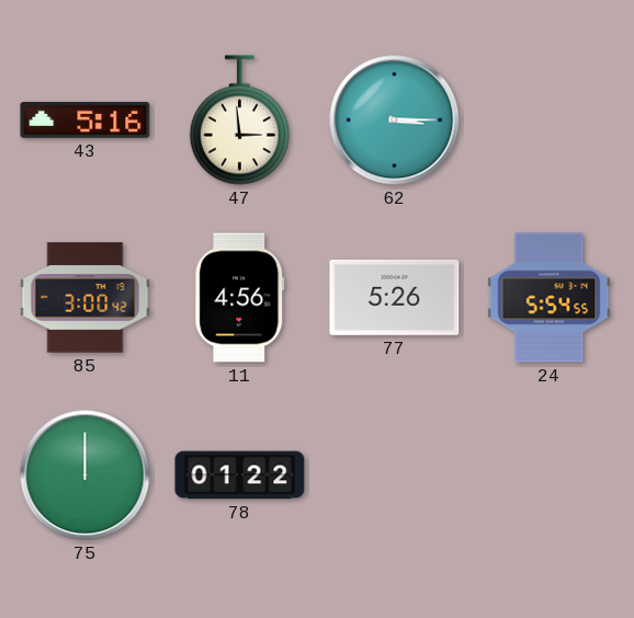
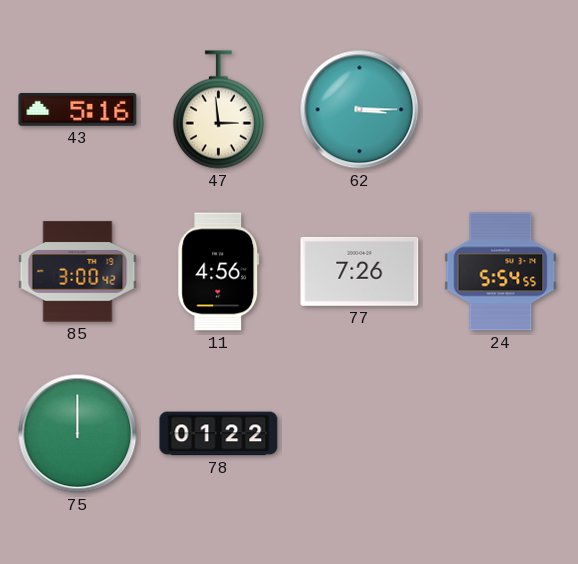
77: 5:26 -> 7:26 (360, 271)
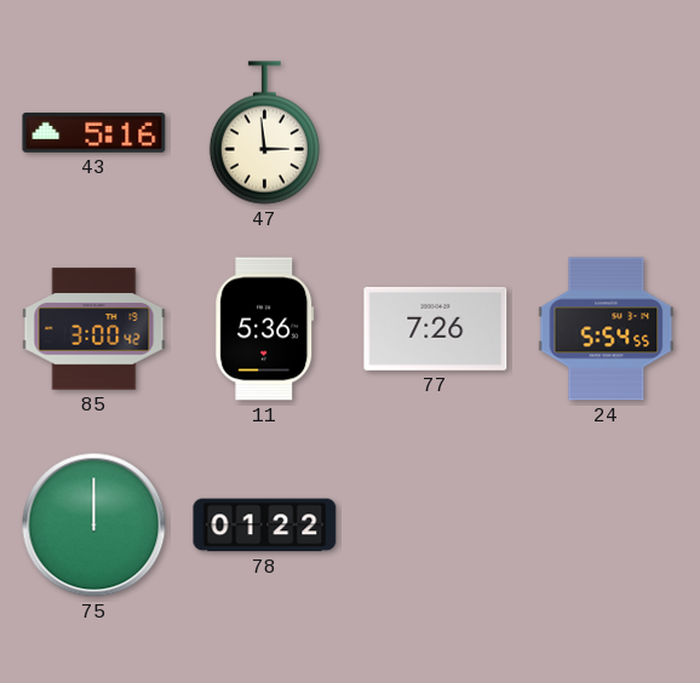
62: 3:15 -> none (360, 110)
11: 4:56 -> 5:36 (265, 329)
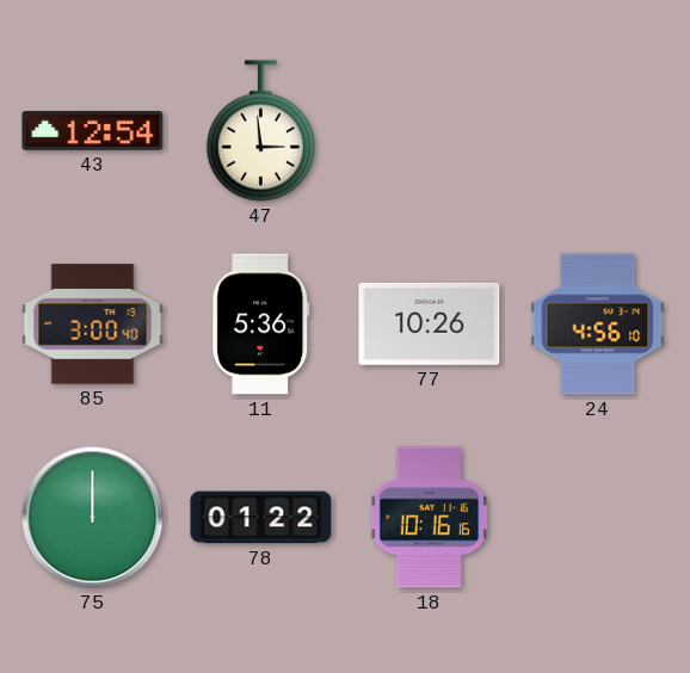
43: 5:16 -> 12:54 (93, 130)
85: 3:00:42 -> 3:00:40 (93, 325)
77: 7:26 -> 10:26 (430, 323)
24: 5:54 -> 4:56 (598, 325)
18: none -> 10:16 (430, 518)
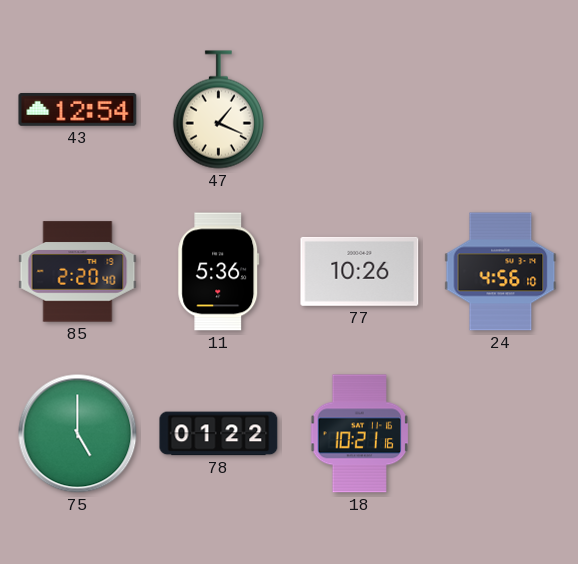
47: 2:59 -> 1:19 (218, 110)
85: 3:00 -> 2:20 (78, 272)
75: 12:00 -> 5:00 (78, 434)
18: 10:16 -> 10:21 (360, 434)
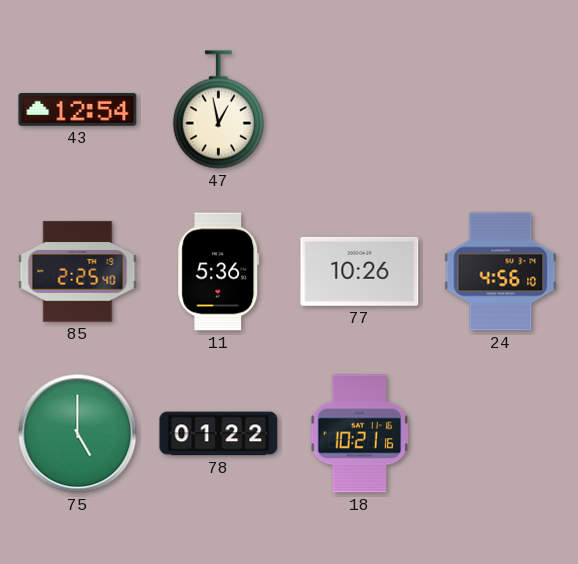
47: 1:19 -> 12:58 (218, 110)
85: 2:20 -> 2:25 (78, 272)
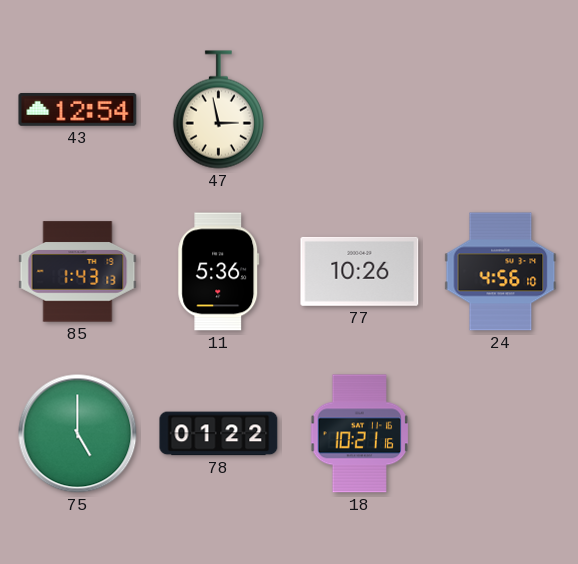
47: 12:58 -> 2:58 (218, 110)
85: 2:25 -> 1:43 (78, 272)
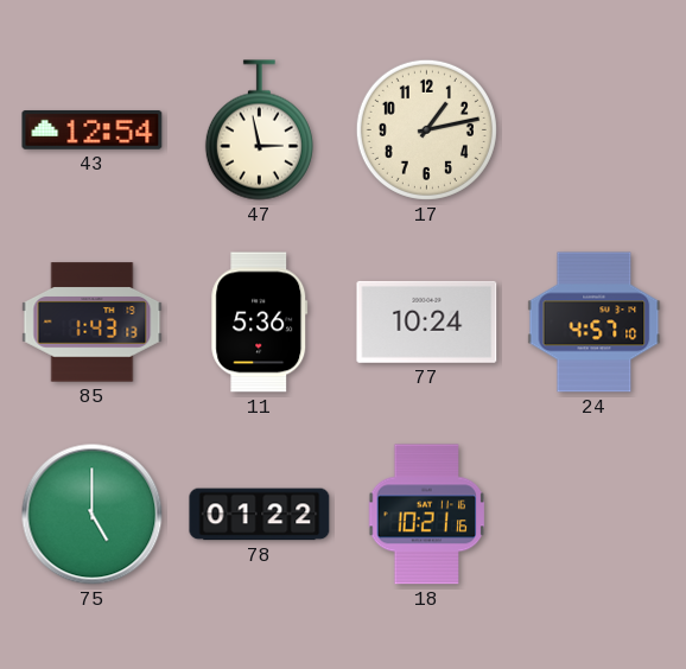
17: none -> 1:13 (426, 129)
77: 10:26 -> 10:24 (427, 321)
24: 4:56 -> 4:57 (595, 323)
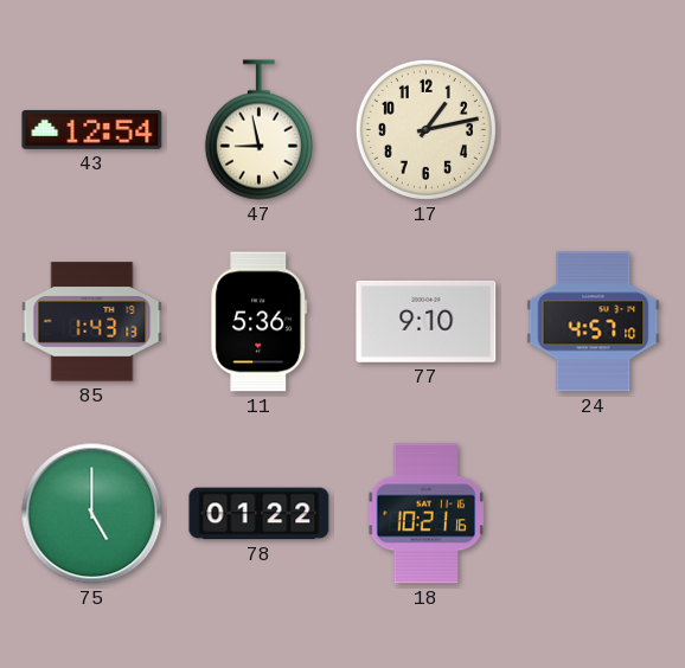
47: 2:58 -> 8:58 (258, 130)
77: 10:24 -> 9:10 (427, 321)
